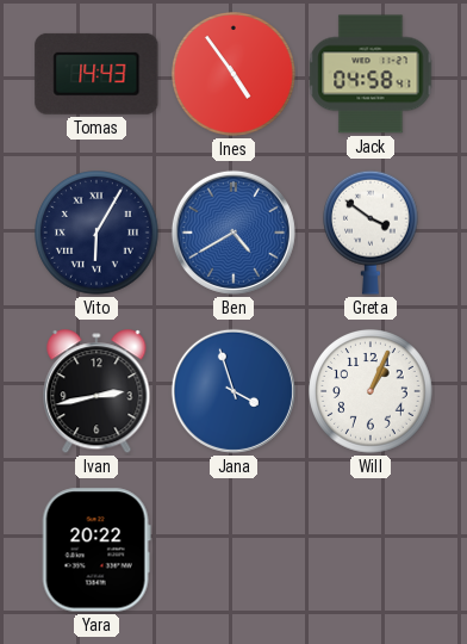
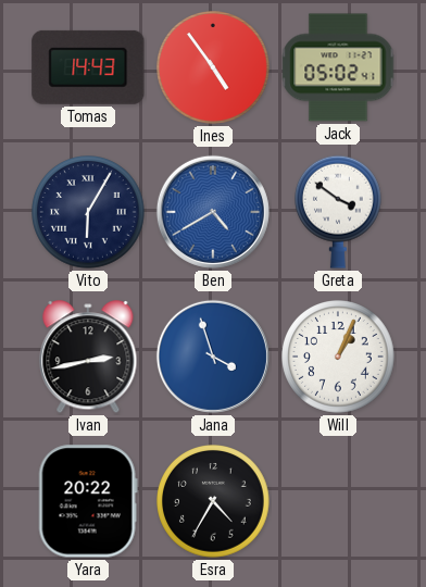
Jack: 04:58 -> 05:02 (338, 67)
Esra: none -> 4:35 (214, 502)
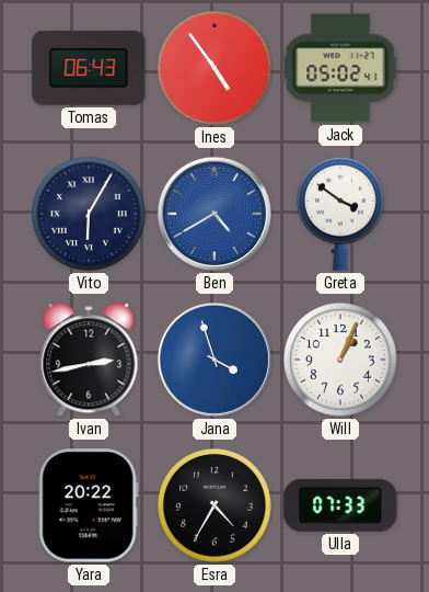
Tomas: 14:43 -> 06:43 (89, 68)
Ulla: none -> 07:33 (340, 505)
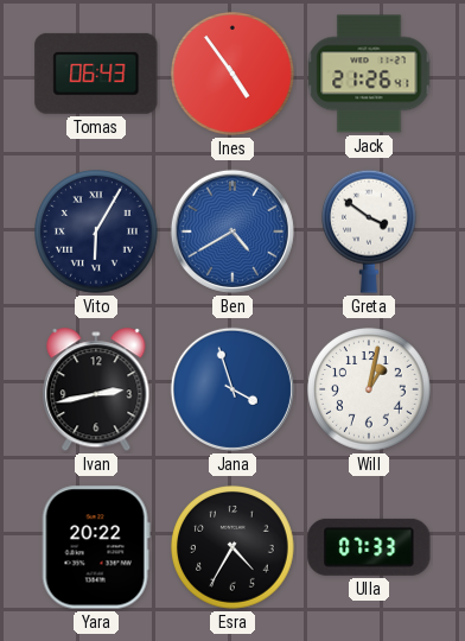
Jack: 05:02 -> 21:26 (369, 74)
Will: 1:04 -> 1:02 (370, 391)
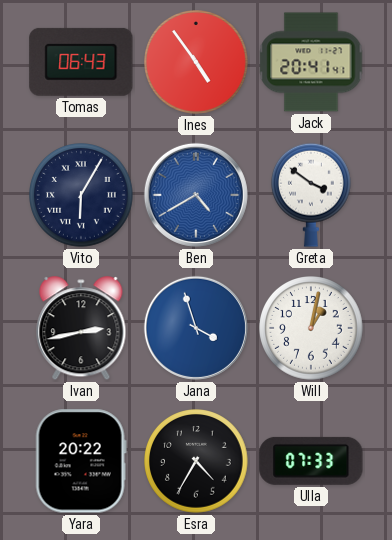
Jack: 21:26 -> 20:41 (311, 62)
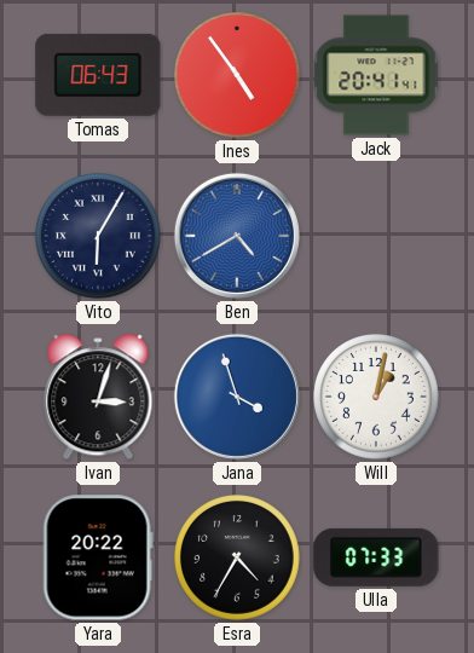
Greta: 3:51 -> none (312, 195)
Ivan: 2:43 -> 3:03 (98, 398)
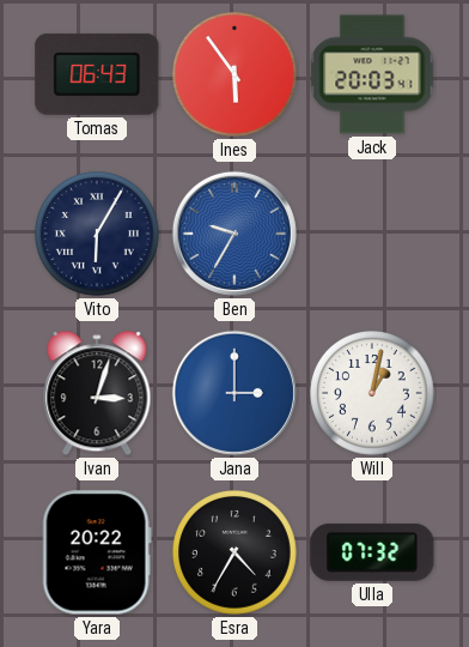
Ines: 4:54 -> 5:54 (236, 75)
Jack: 20:41 -> 20:03 (372, 74)
Ben: 4:40 -> 9:35 (234, 234)
Jana: 3:57 -> 3:00 (234, 393)
Ulla: 07:33 -> 07:32 (372, 552)
